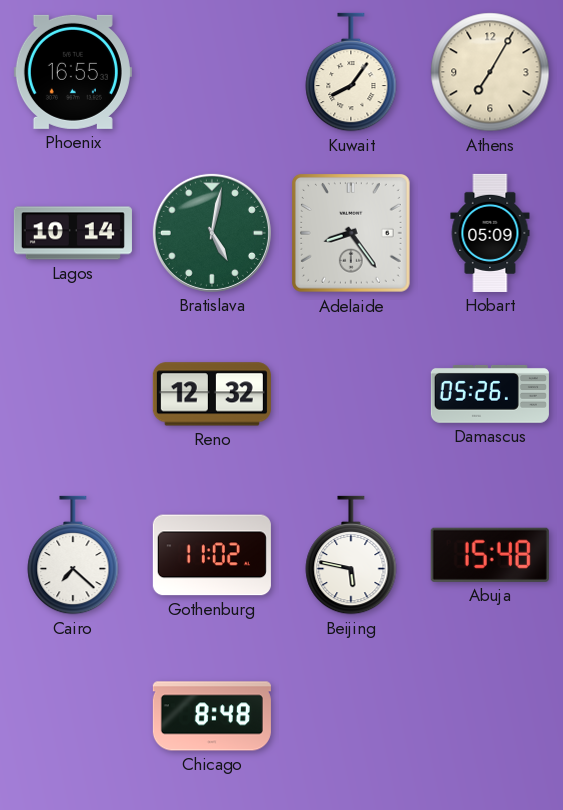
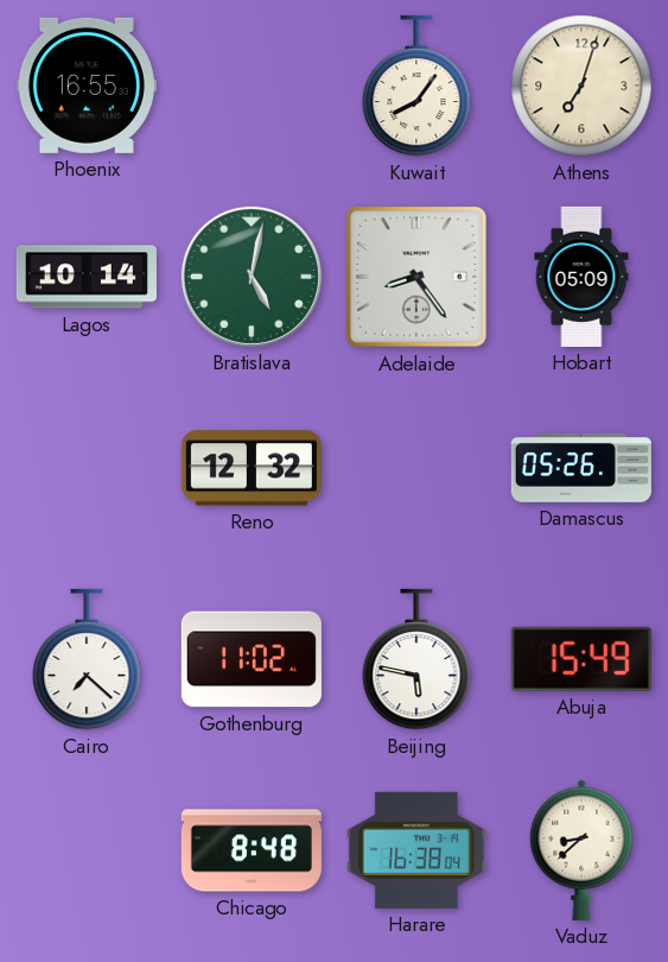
Athens: 7:05 -> 7:03 (581, 86)
Abuja: 15:48 -> 15:49 (581, 659)
Harare: none -> 16:38 (416, 850)
Vaduz: none -> 8:38 (581, 850)
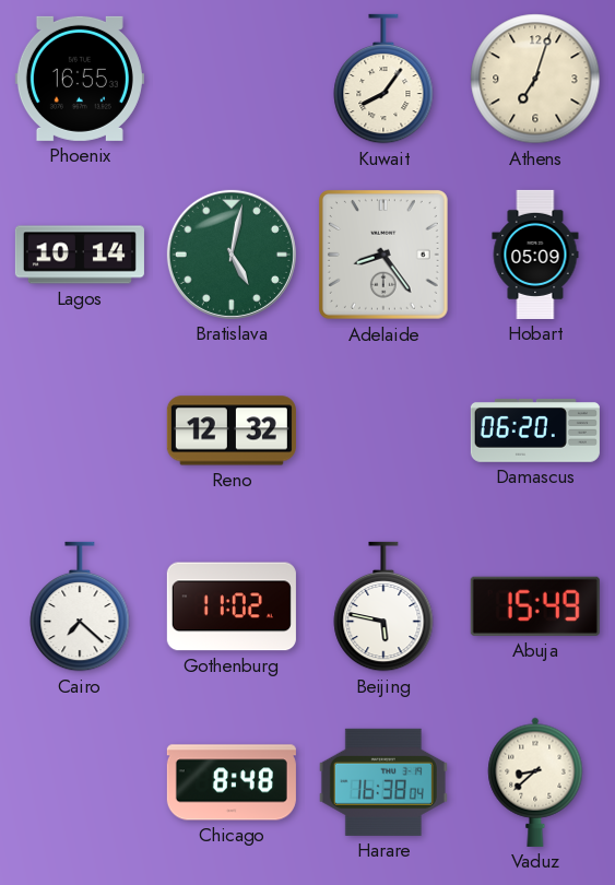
Damascus: 05:26 -> 06:20 (535, 430)
